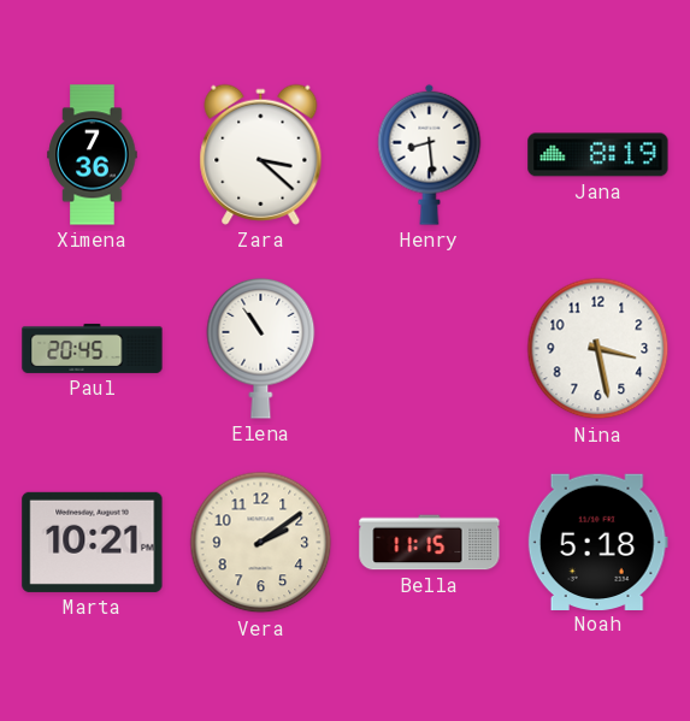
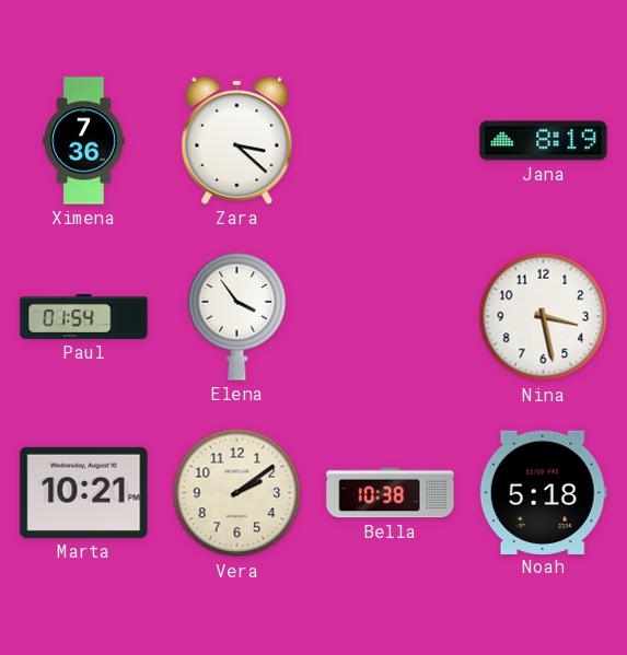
Henry: 8:29 -> none (430, 154)
Paul: 20:45 -> 01:54 (84, 316)
Elena: 10:54 -> 3:54 (237, 316)
Bella: 11:15 -> 10:38 (391, 493)
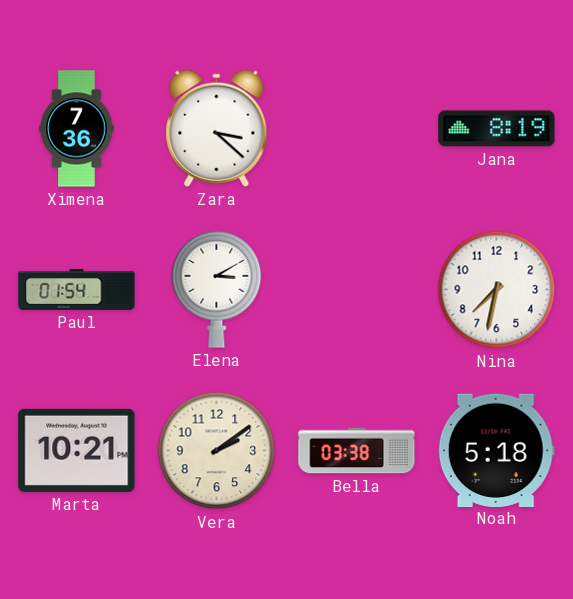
Elena: 3:54 -> 3:10 (217, 289)
Nina: 3:28 -> 7:32 (497, 290)
Bella: 10:38 -> 03:38 (357, 451)
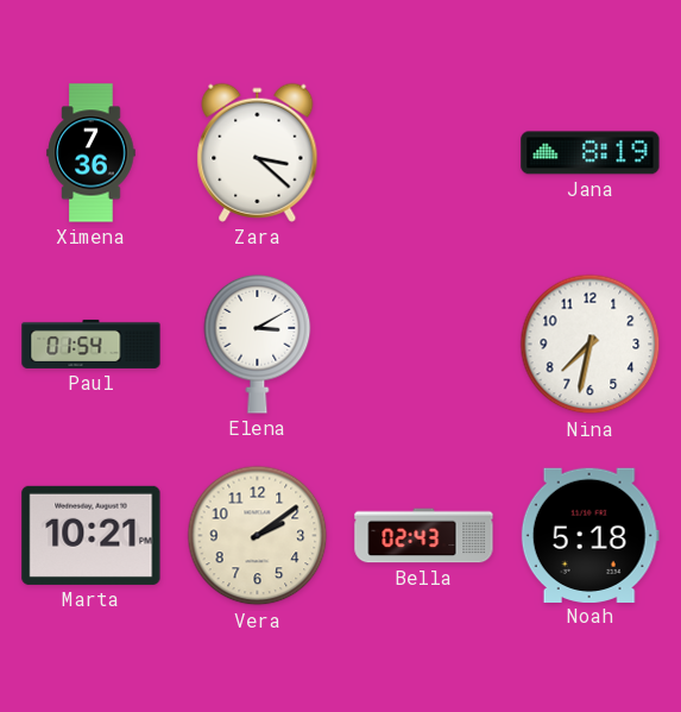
Bella: 03:38 -> 02:43 (424, 536)
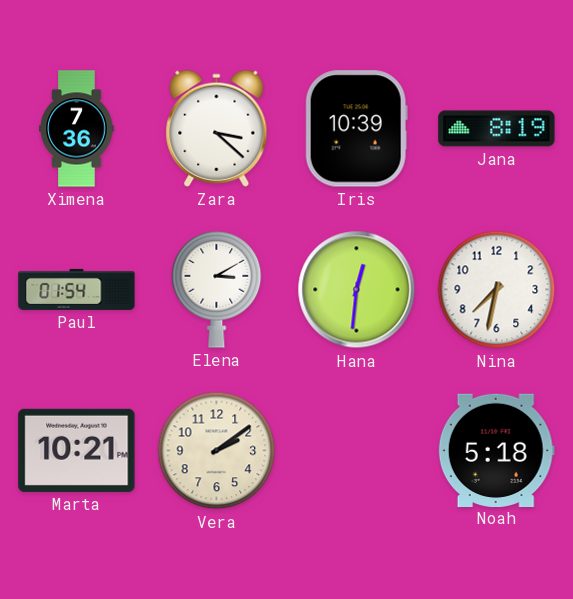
Iris: none -> 10:39 (356, 129)
Hana: none -> 12:31 (357, 290)
Bella: 02:43 -> none (424, 536)
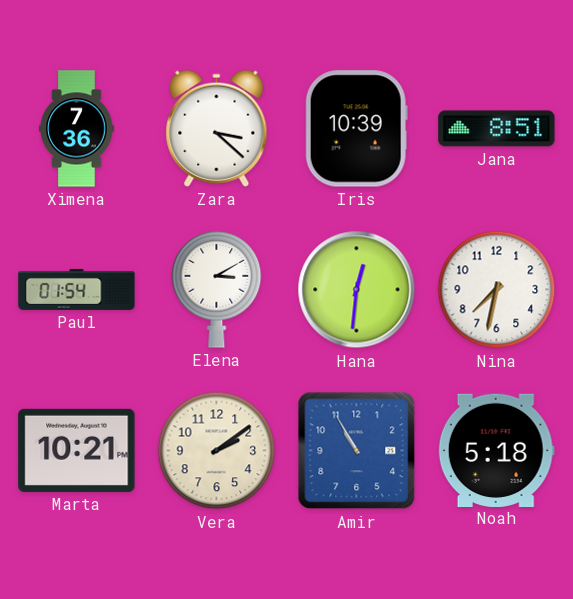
Jana: 8:19 -> 8:51 (497, 129)
Amir: none -> 10:55 (357, 451)
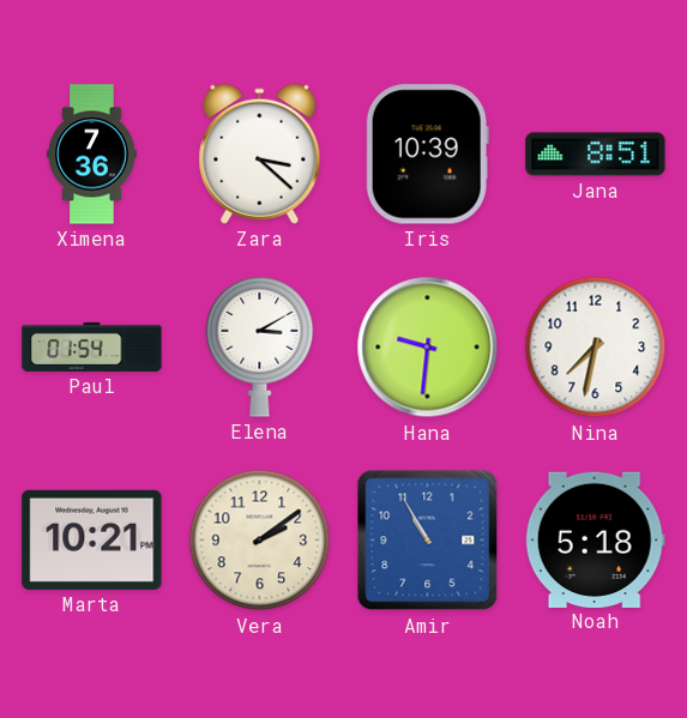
Hana: 12:31 -> 9:31 (428, 348)
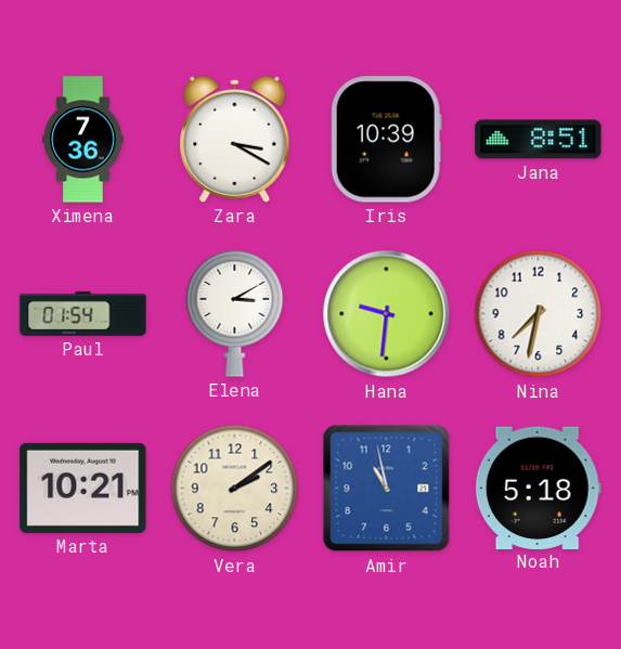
Zara: 3:22 -> 3:20 (235, 139)
Amir: 10:55 -> 10:58 (387, 489)
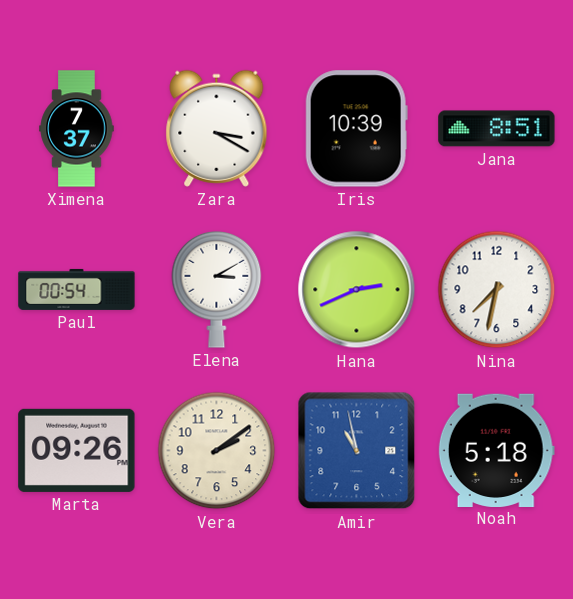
Ximena: 7:36 -> 7:37 (77, 129)
Paul: 01:54 -> 00:54 (77, 289)
Hana: 9:31 -> 2:41 (357, 290)
Marta: 10:21 -> 09:26 (77, 450)
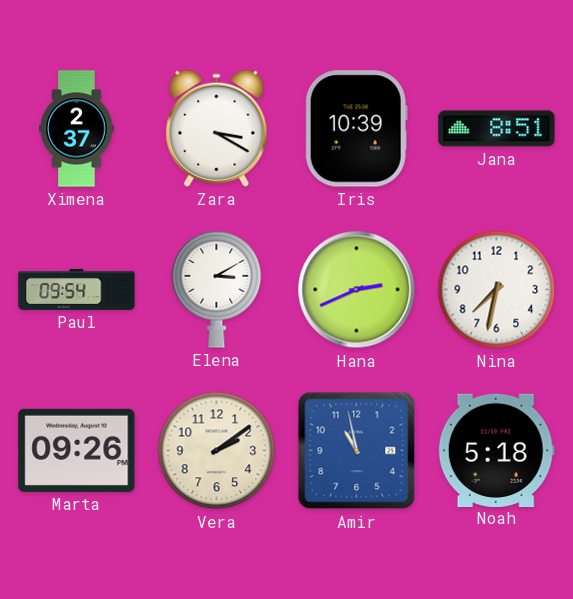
Ximena: 7:37 -> 2:37 (77, 129)
Paul: 00:54 -> 09:54 (77, 289)
